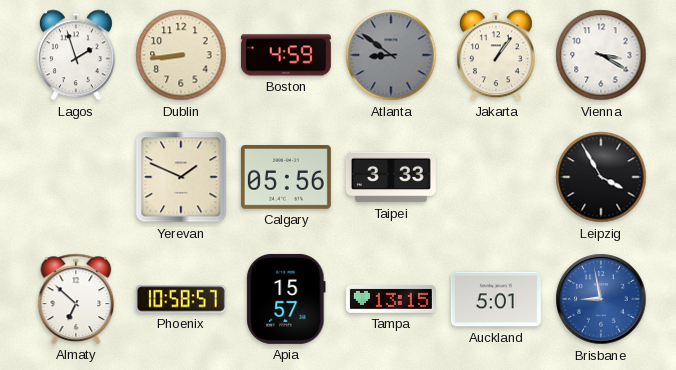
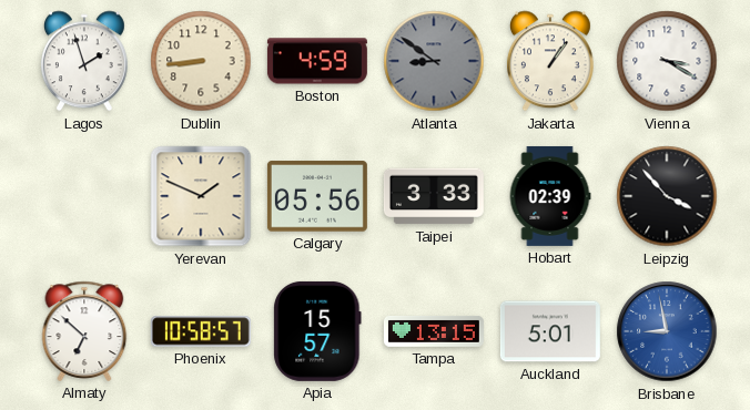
Hobart: none -> 02:39 (550, 196)
Leipzig: 3:55 -> 3:53 (667, 196)
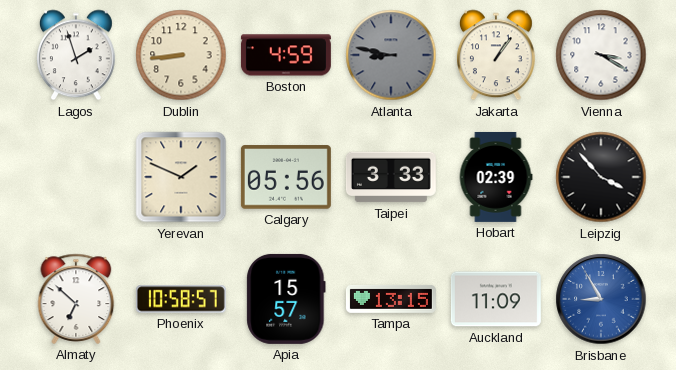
Atlanta: 8:51 -> 8:47 (391, 55)
Auckland: 5:01 -> 11:09 (496, 299)
Brisbane: 8:58 -> 8:55 (601, 299)
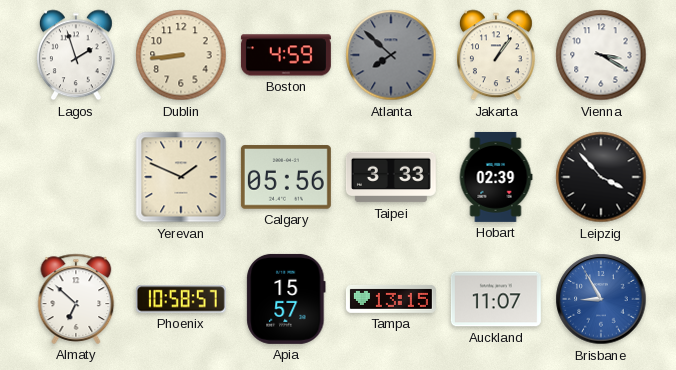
Atlanta: 8:47 -> 7:52 (391, 55)
Auckland: 11:09 -> 11:07 (496, 299)
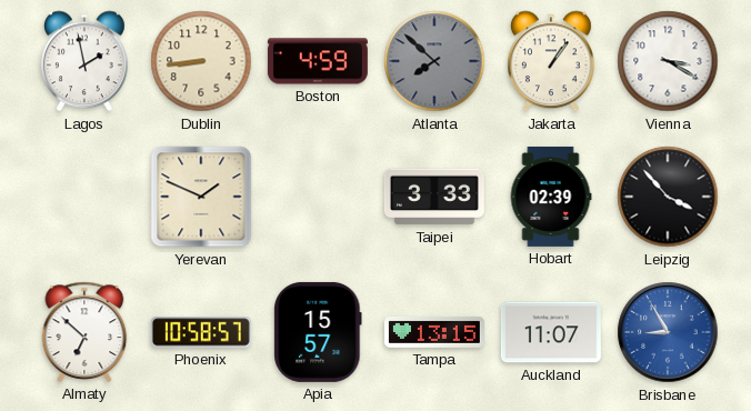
Lagos: 1:57 -> 1:58 (84, 61)
Calgary: 05:56 -> none (286, 177)
